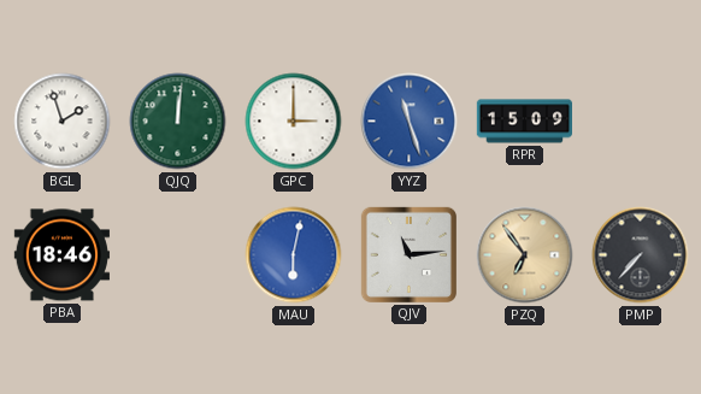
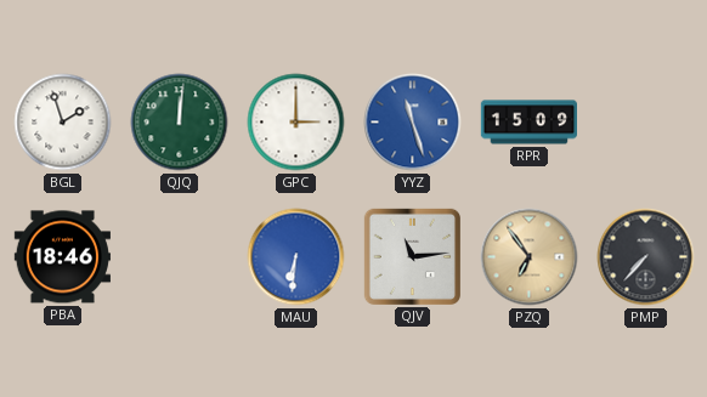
MAU: 6:02 -> 6:31 (296, 257)
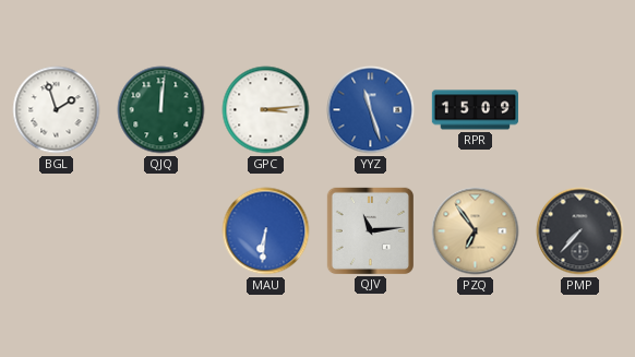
GPC: 3:00 -> 3:14 (266, 110)
PBA: 18:46 -> none (62, 257)
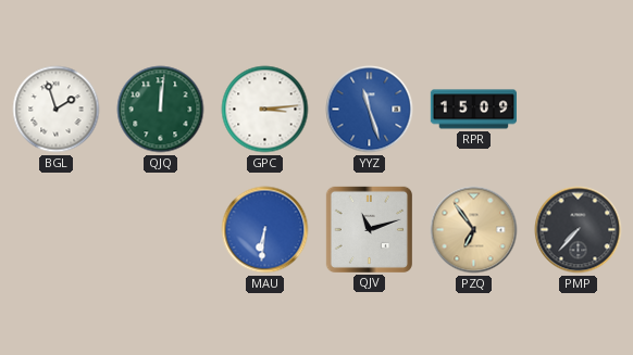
QJV: 11:14 -> 11:12 (369, 229)
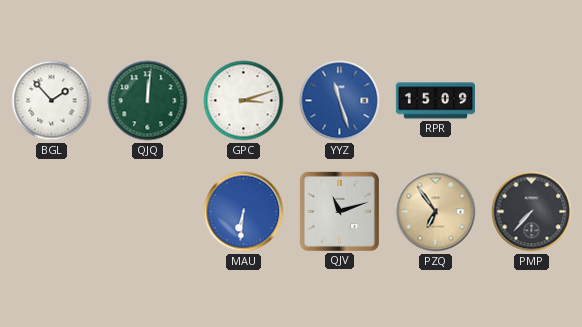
BGL: 1:57 -> 1:53 (52, 101)
GPC: 3:14 -> 3:12 (244, 101)
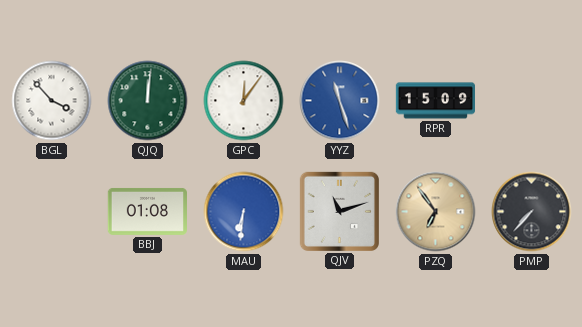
BGL: 1:53 -> 3:53 (52, 101)
GPC: 3:12 -> 12:06 (244, 101)
BBJ: none -> 01:08 (147, 211)
